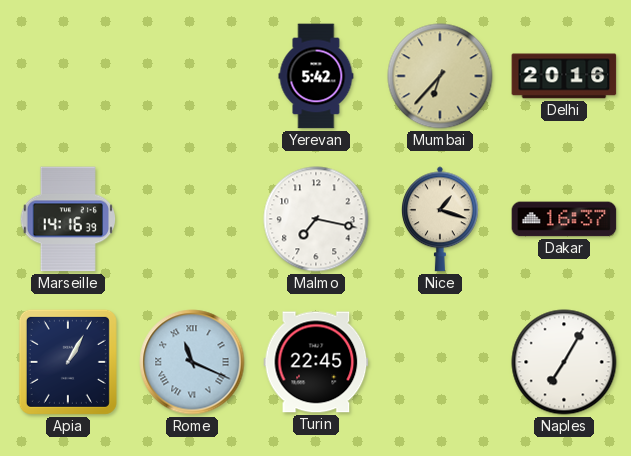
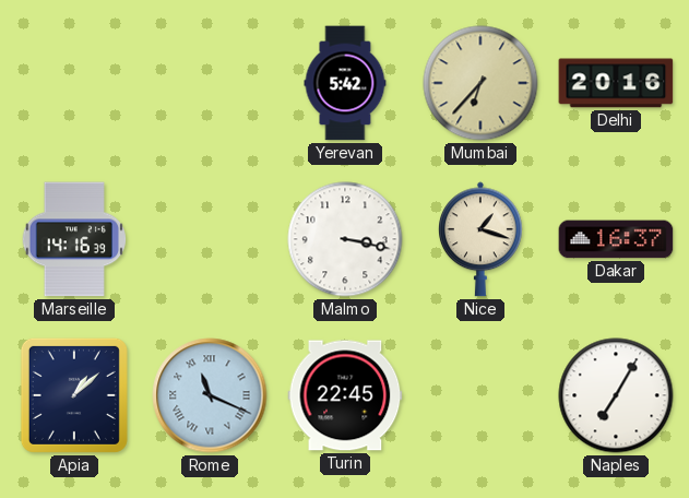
Malmo: 7:17 -> 3:17 (345, 239)
Apia: 1:05 -> 1:08 (74, 395)
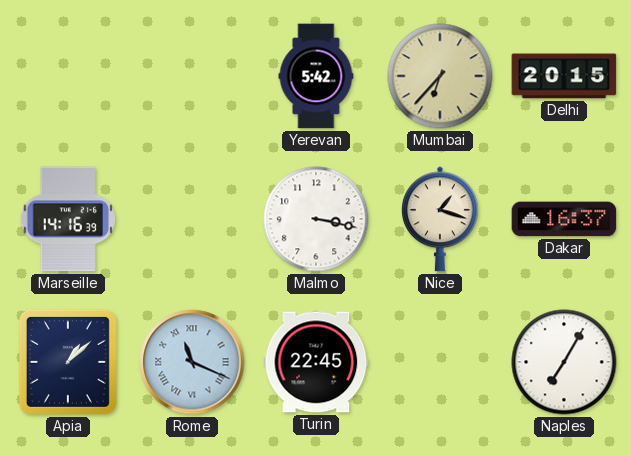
Delhi: 20:16 -> 20:15 (564, 76)
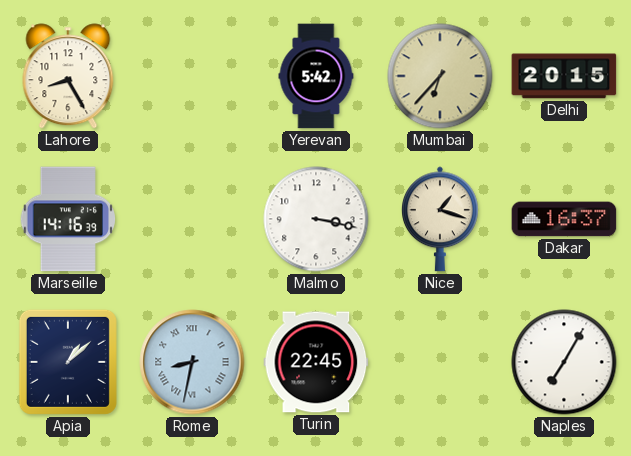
Lahore: none -> 8:25 (68, 76)
Rome: 11:19 -> 8:32 (192, 362)
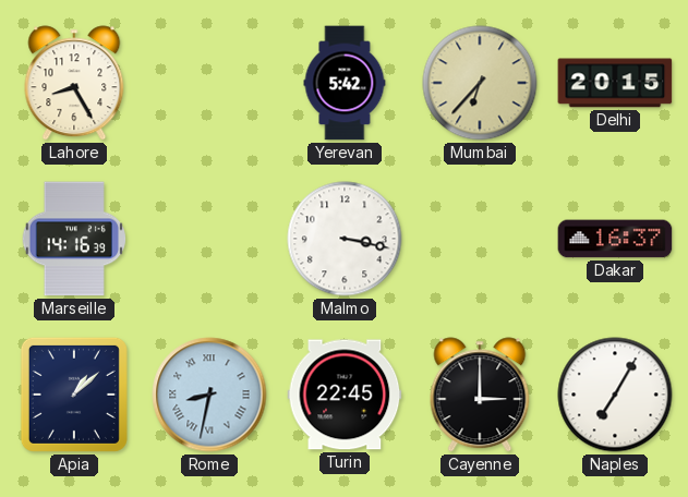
Nice: 1:18 -> none (441, 219)
Cayenne: none -> 3:00 (480, 395)
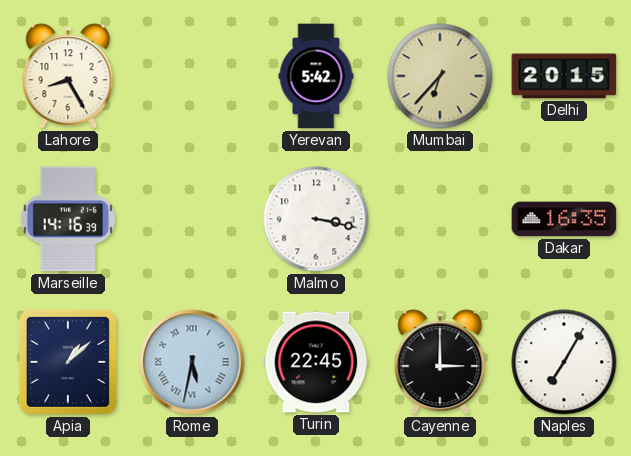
Dakar: 16:37 -> 16:35 (564, 219)
Rome: 8:32 -> 5:32 (192, 362)
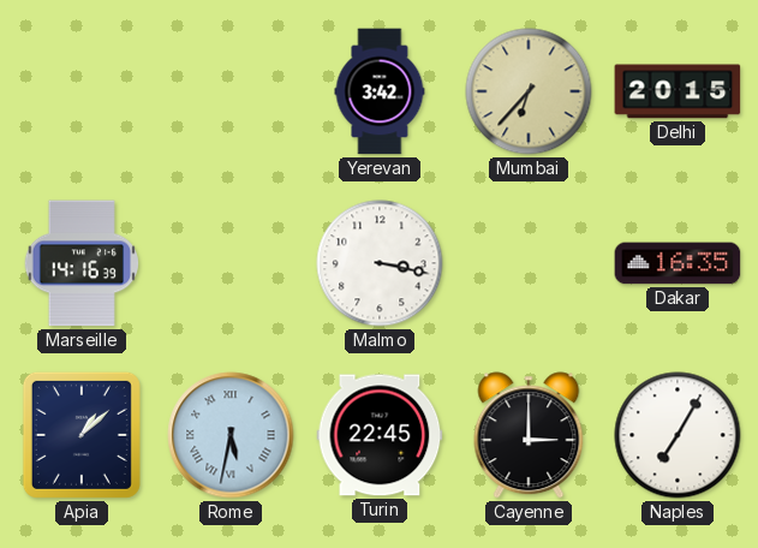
Lahore: 8:25 -> none (68, 76)
Yerevan: 5:42 -> 3:42 (380, 91)
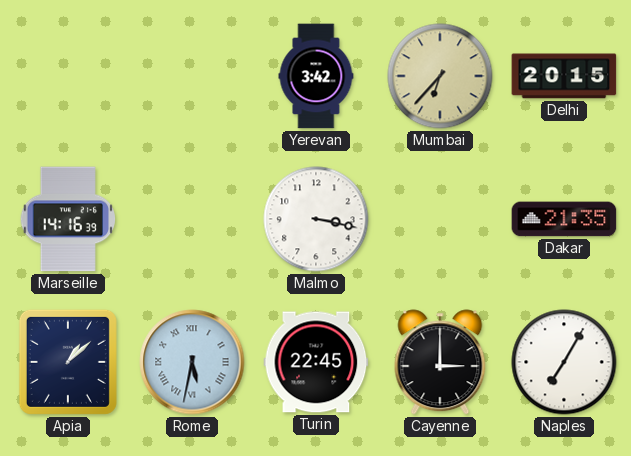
Dakar: 16:35 -> 21:35 (564, 219)
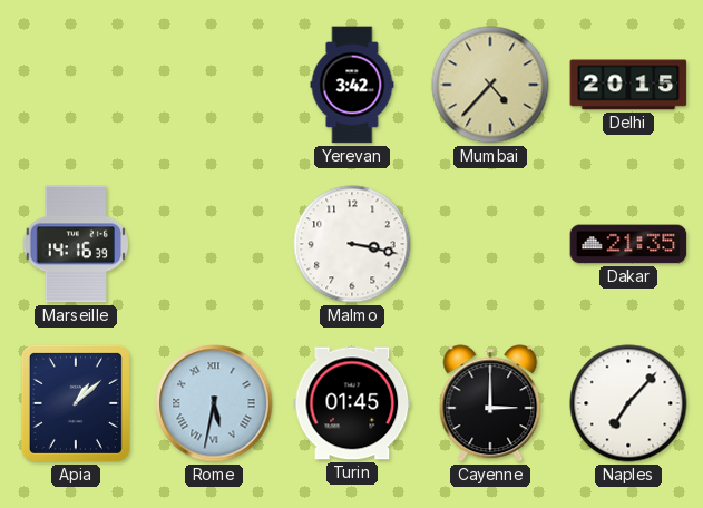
Mumbai: 6:37 -> 4:37 (490, 85)
Turin: 22:45 -> 01:45 (352, 403)
Naples: 7:05 -> 7:07 (628, 403)
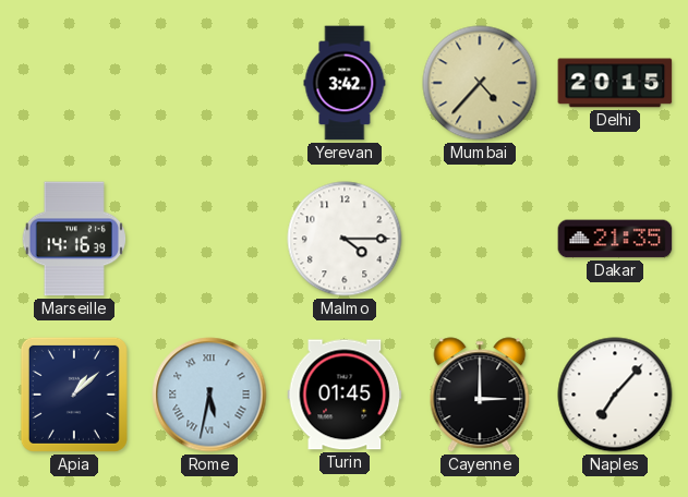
Malmo: 3:17 -> 4:15 (345, 239)
